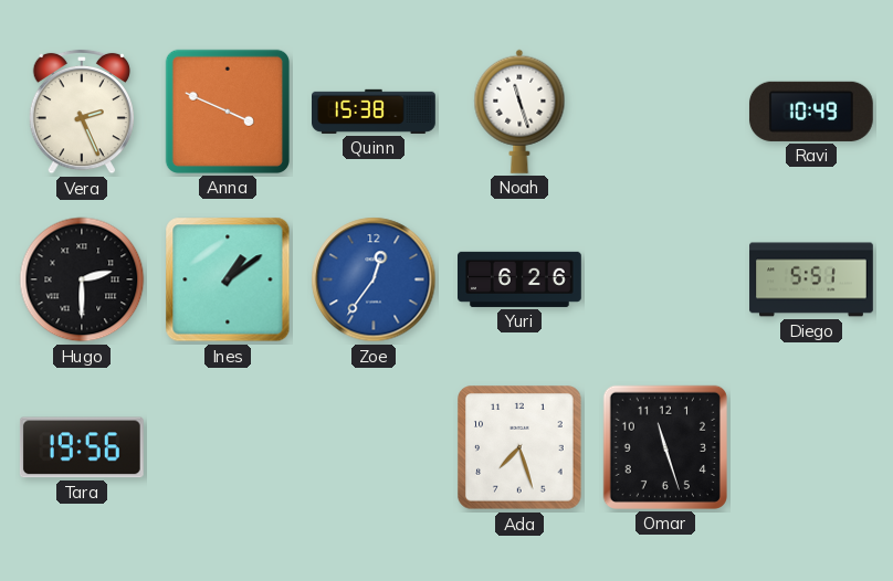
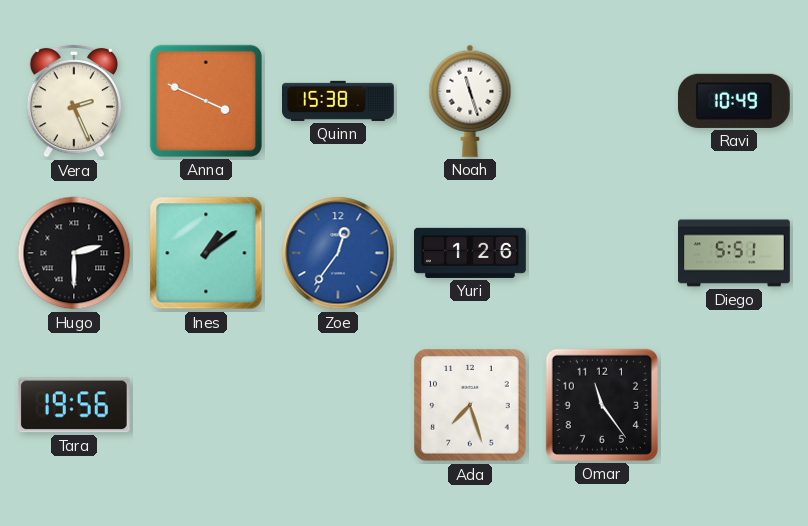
Yuri: 6:26 -> 1:26 (471, 253)
Omar: 11:27 -> 11:24 (602, 405)
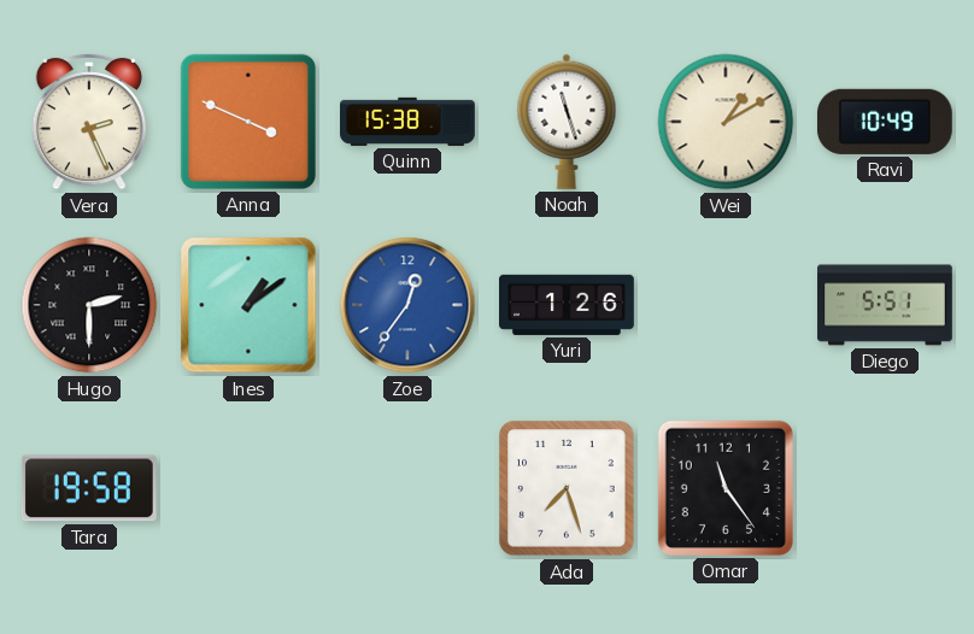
Wei: none -> 1:10 (726, 122)
Tara: 19:56 -> 19:58 (89, 488)
